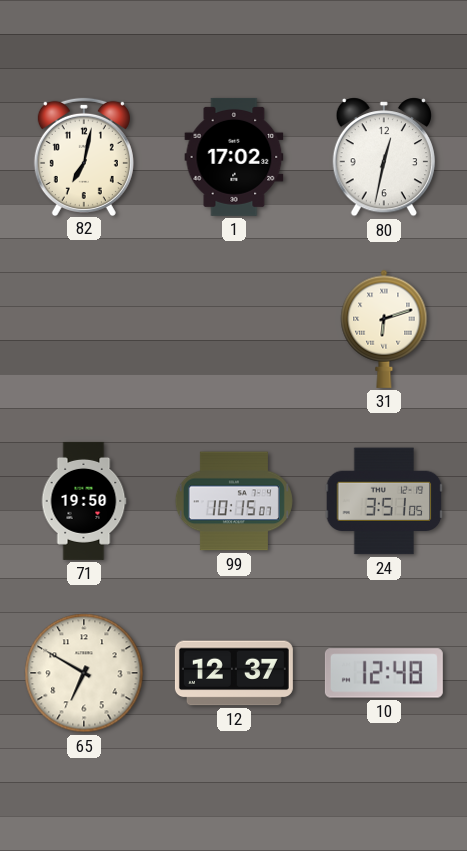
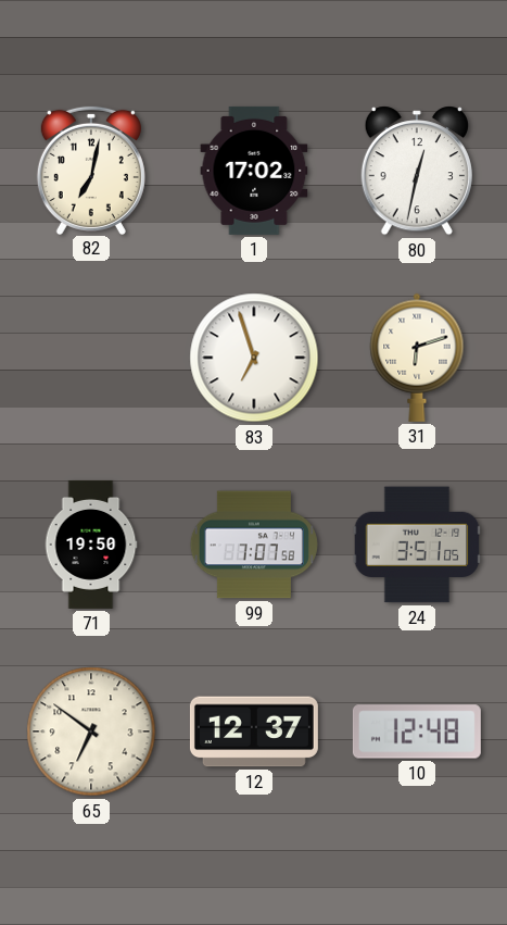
83: none -> 6:57 (254, 358)
99: 10:15 -> 7:07 (254, 545)
65: 6:50 -> 6:51 (91, 732)
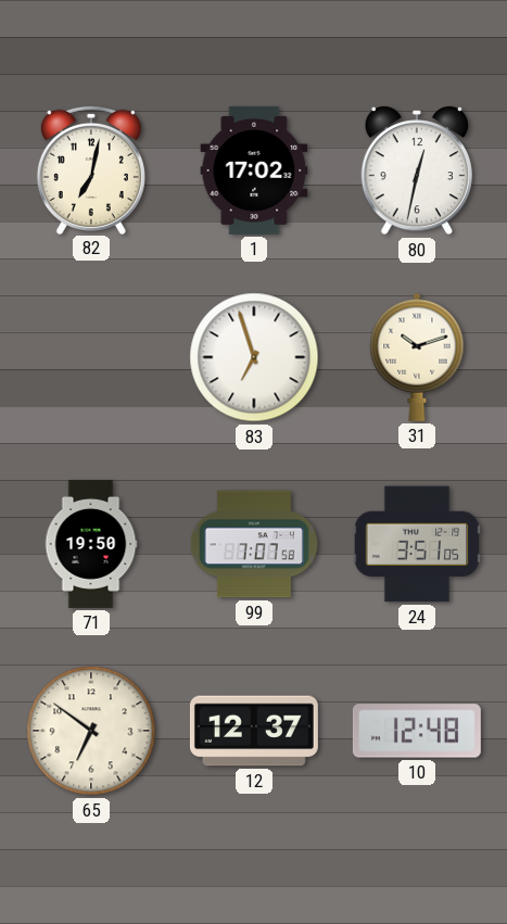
31: 6:12 -> 10:12 (417, 357)
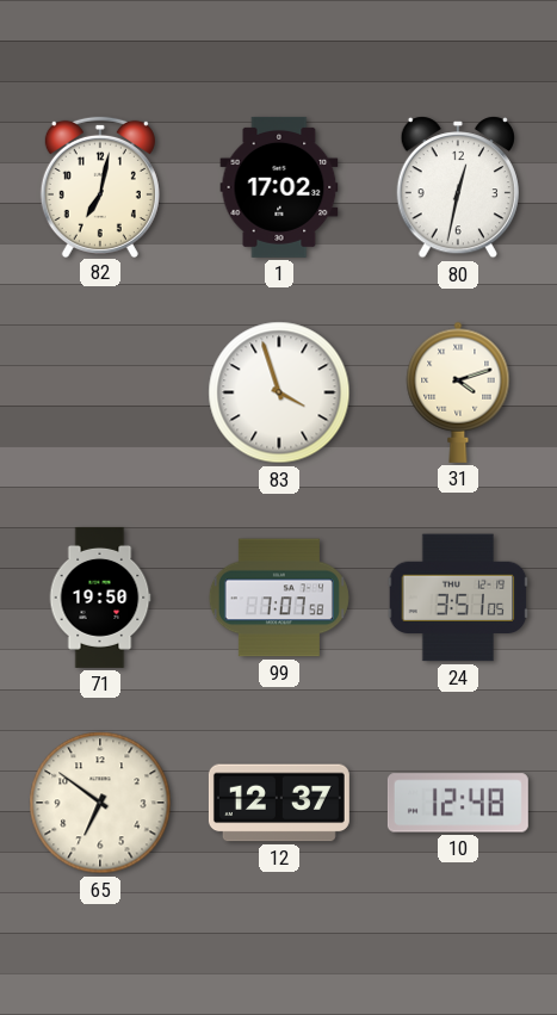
83: 6:57 -> 3:57 (279, 392)
31: 10:12 -> 4:12 (458, 392)
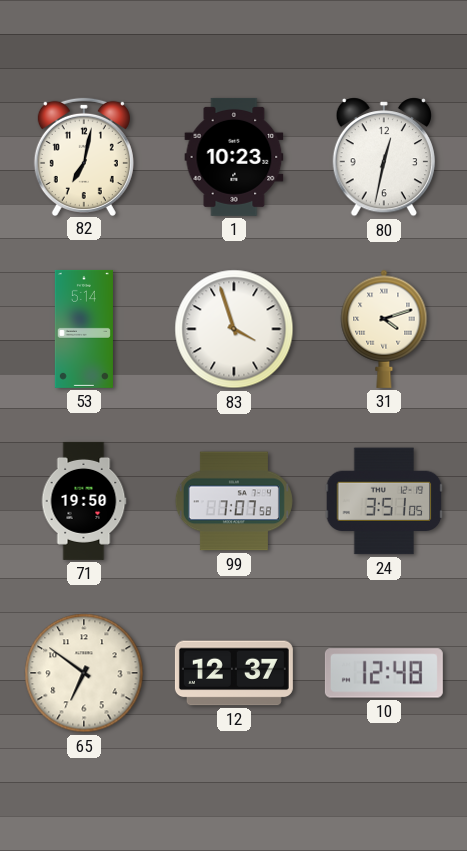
1: 17:02 -> 10:23 (234, 157)
53: none -> 5:14 (84, 329)
